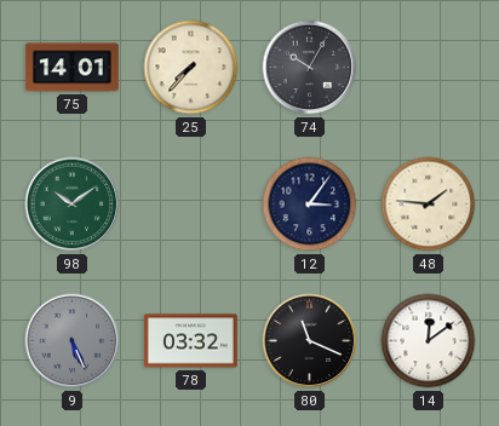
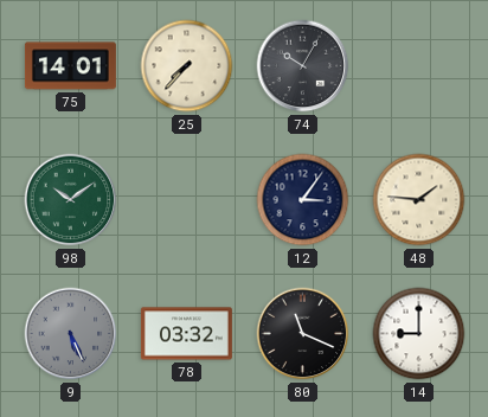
14: 12:09 -> 9:00 (419, 334)
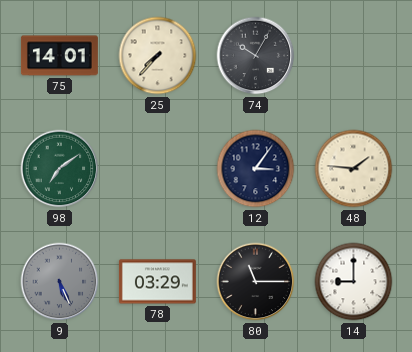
98: 10:09 -> 7:09 (60, 169)
78: 03:32 -> 03:29 (157, 282)
80: 11:19 -> 11:15 (256, 282)
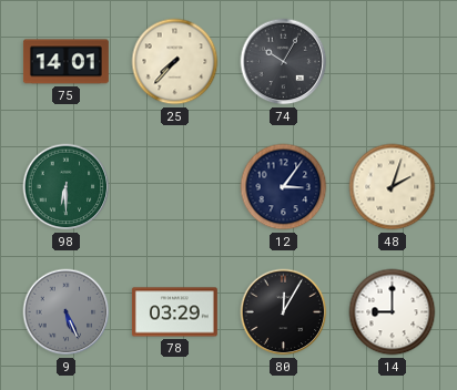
98: 7:09 -> 6:30 (67, 187)
48: 1:46 -> 2:03 (393, 187)
80: 11:15 -> 12:05 (284, 312)
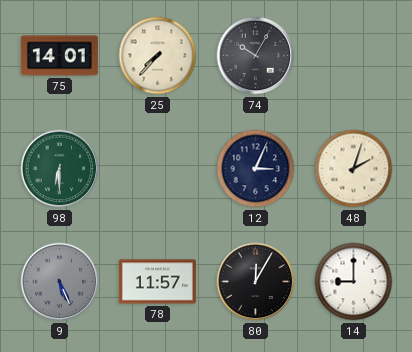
12: 3:06 -> 3:04 (256, 169)
78: 03:29 -> 11:57 (157, 282)
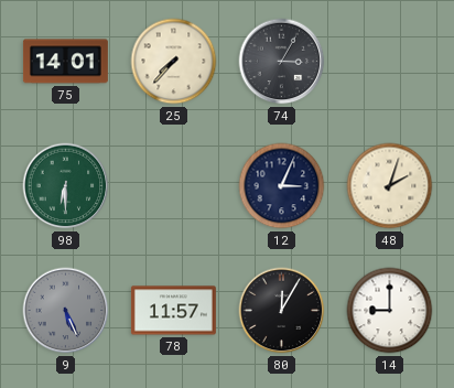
74: 10:05 -> 3:05 (282, 62)
